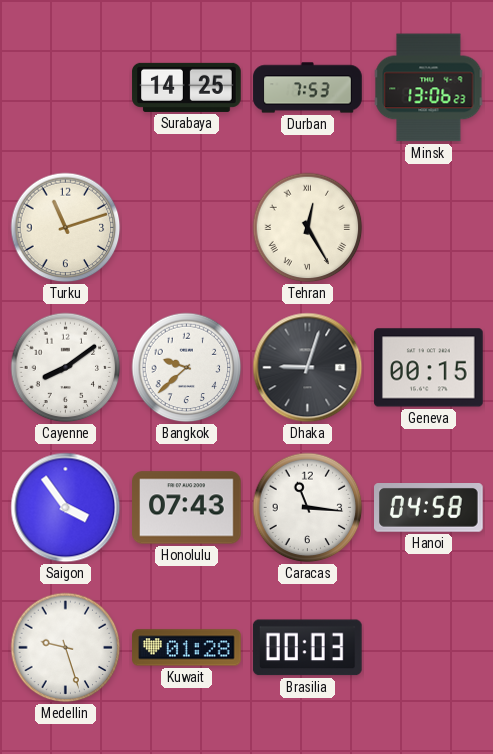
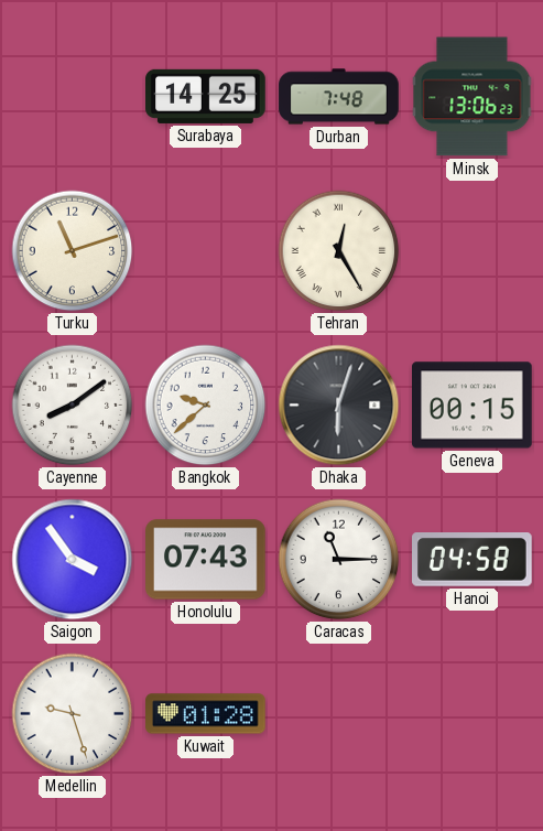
Durban: 7:53 -> 7:48 (339, 97)
Dhaka: 9:03 -> 6:03 (339, 406)
Caracas: 11:16 -> 11:15 (339, 560)
Brasilia: 00:03 -> none (307, 648)
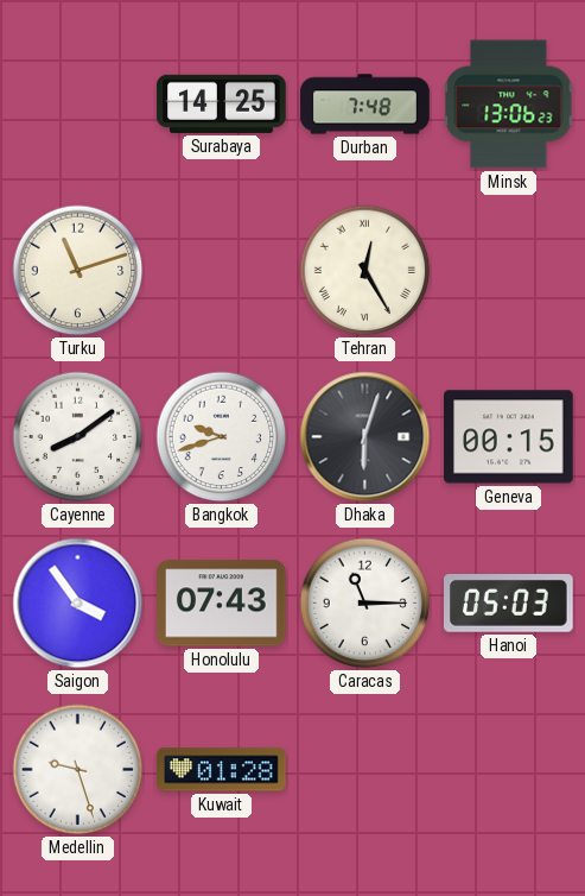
Bangkok: 9:38 -> 9:42 (222, 437)
Hanoi: 04:58 -> 05:03 (509, 604)
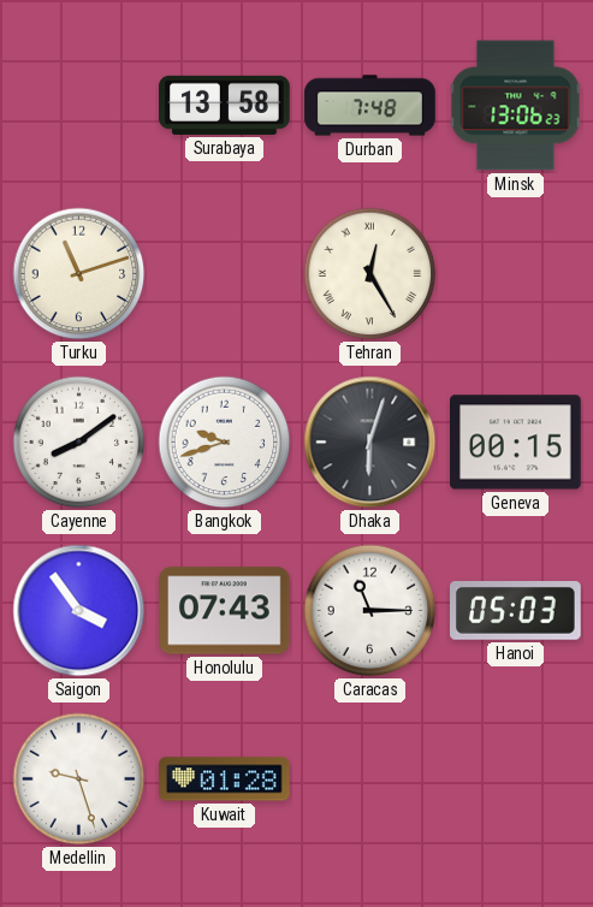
Surabaya: 14:25 -> 13:58 (225, 105)
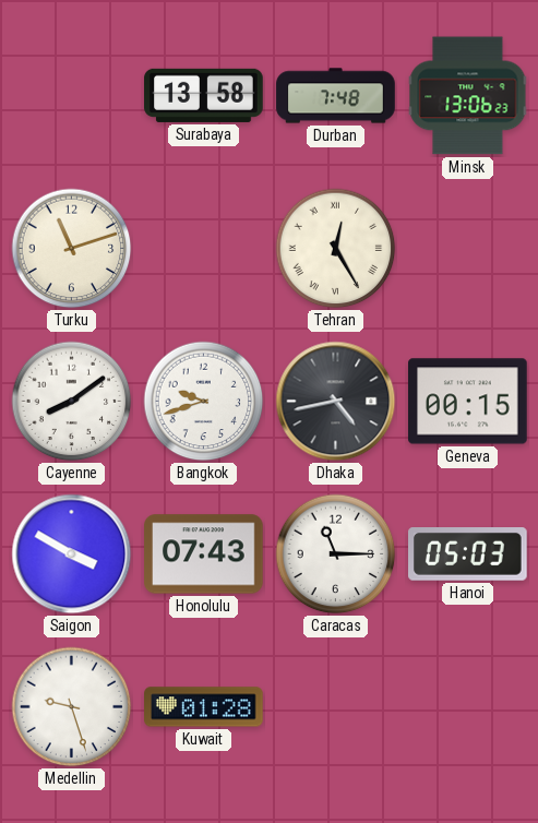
Dhaka: 6:03 -> 4:43 (336, 402)
Saigon: 3:54 -> 3:50 (72, 554)
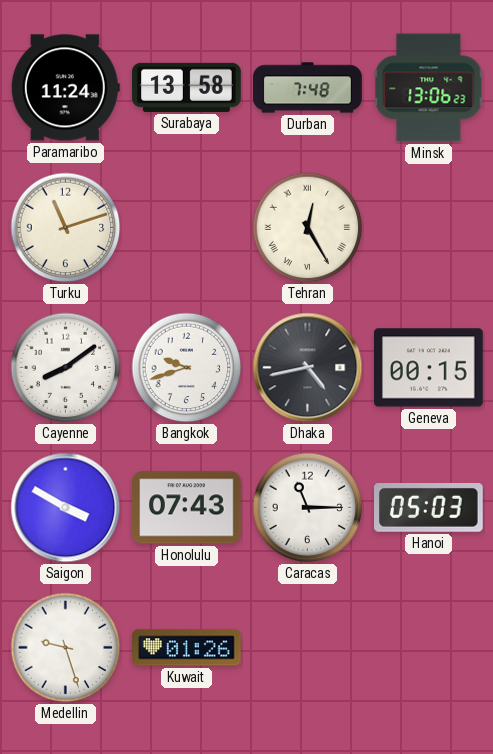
Paramaribo: none -> 11:24 (65, 88)
Kuwait: 01:28 -> 01:26 (187, 648)
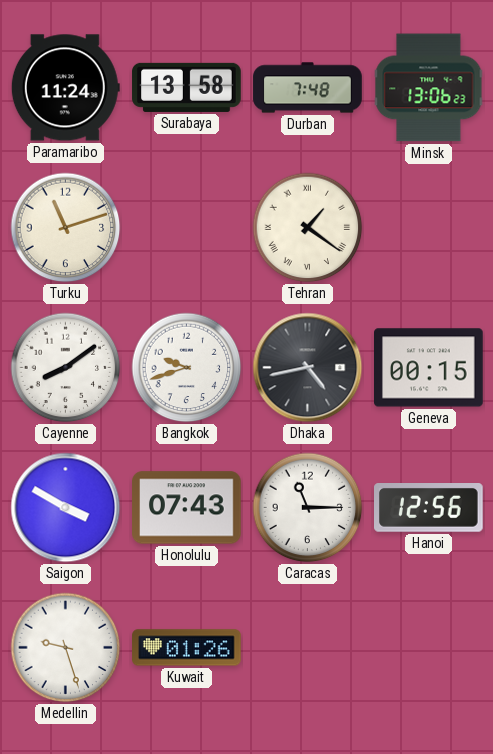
Tehran: 12:25 -> 1:21 (308, 228)
Hanoi: 05:03 -> 12:56 (429, 508)
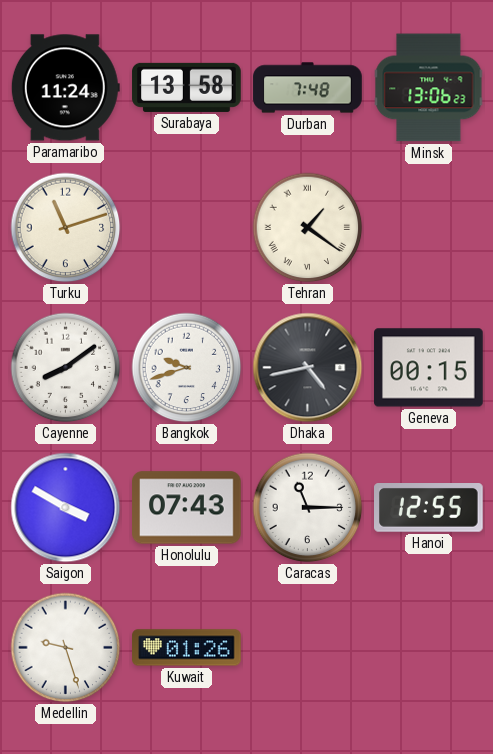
Hanoi: 12:56 -> 12:55 (429, 508)
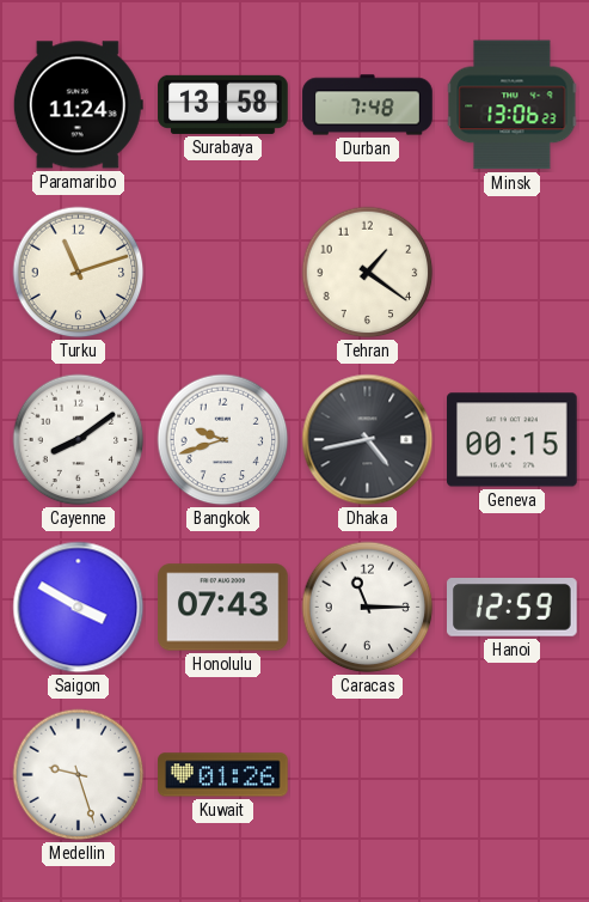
Tehran numerals: Roman -> Arabic (368, 273)
Hanoi: 12:55 -> 12:59 (513, 608)
